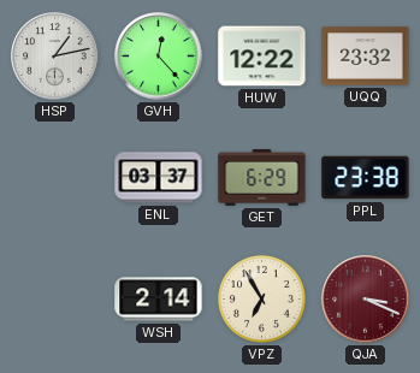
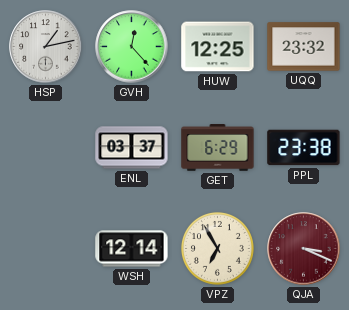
HUW: 12:22 -> 12:25 (218, 47)
WSH: 2:14 -> 12:14 (132, 249)
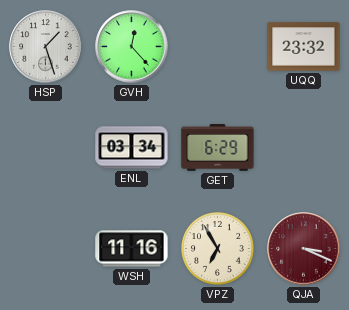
HSP: 1:13 -> 1:27 (46, 47)
HUW: 12:25 -> none (218, 47)
ENL: 03:37 -> 03:34 (132, 148)
PPL: 23:38 -> none (304, 148)
WSH: 12:14 -> 11:16 (132, 249)
